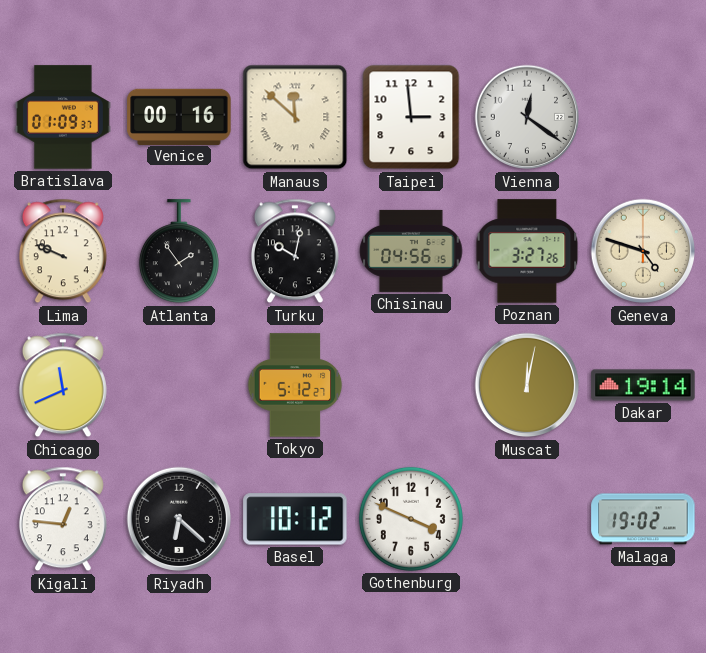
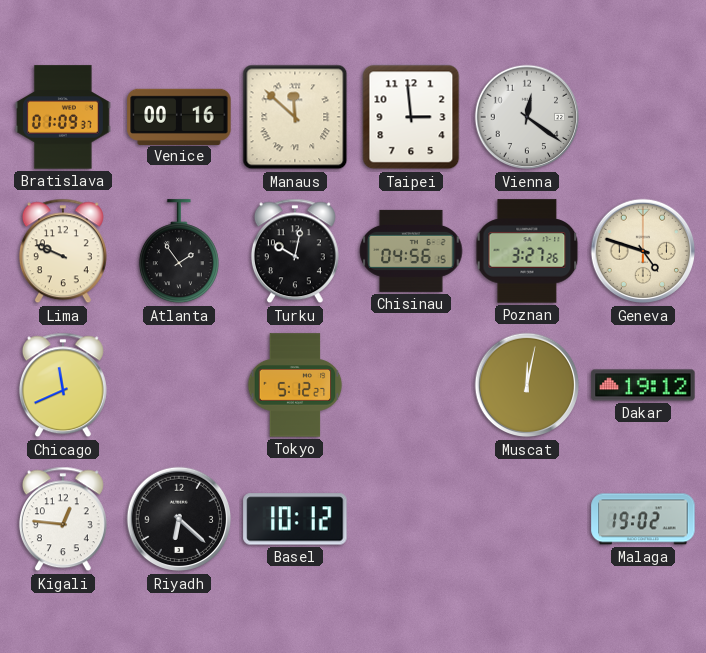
Dakar: 19:14 -> 19:12 (643, 385)
Gothenburg: 3:49 -> none (411, 519)
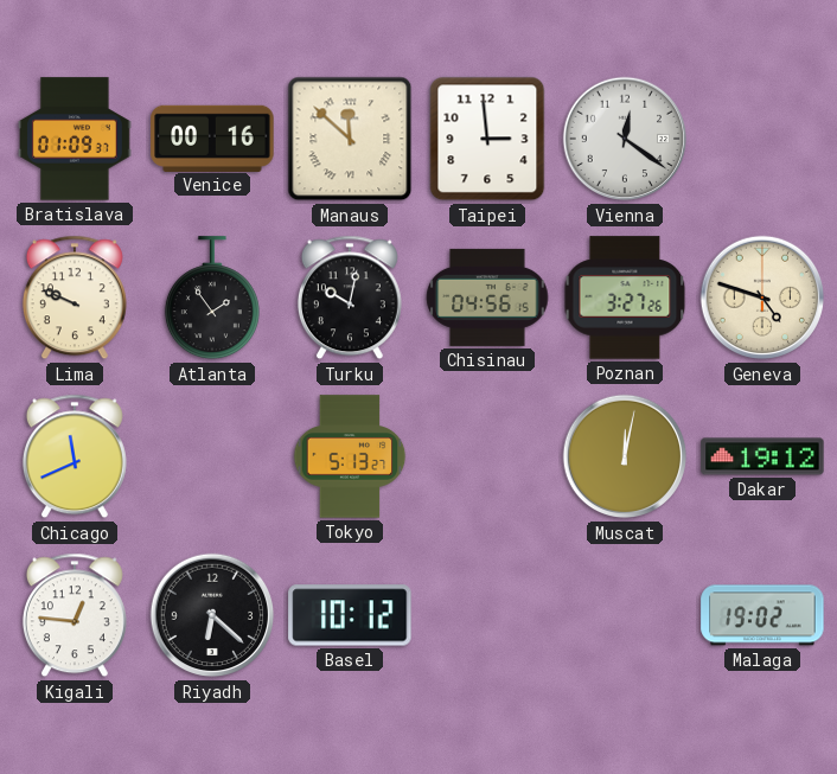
Tokyo: 5:12 -> 5:13 (350, 456)
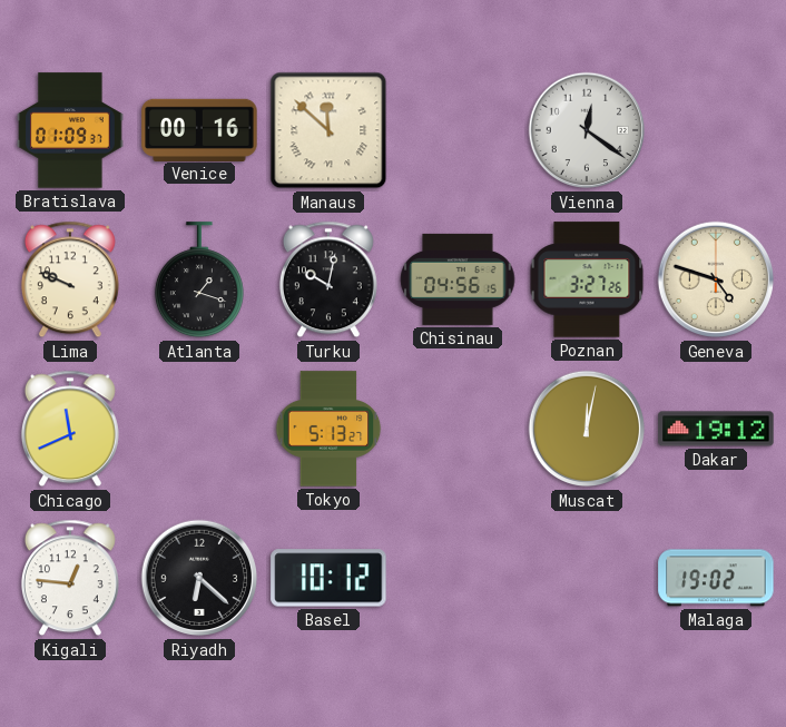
Taipei: 2:59 -> none (487, 139)
Atlanta: 1:54 -> 1:18 (199, 281)
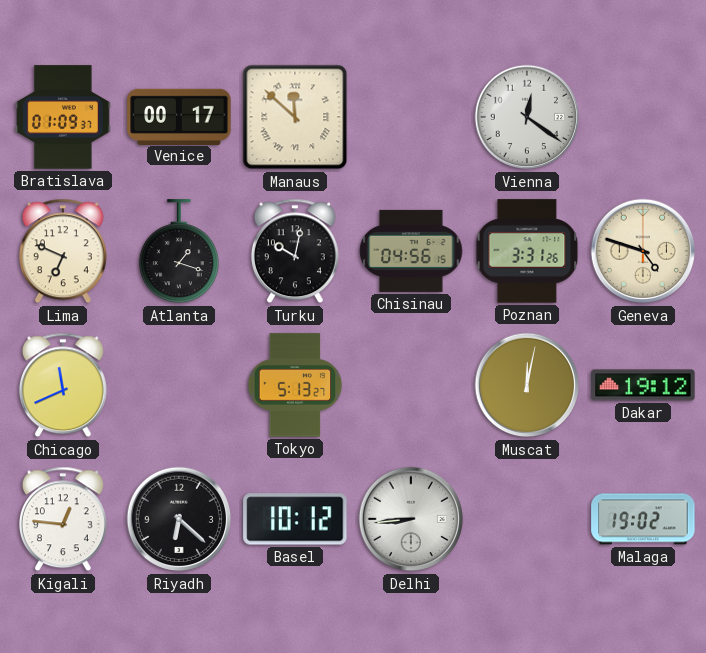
Venice: 00:16 -> 00:17 (179, 116)
Lima: 9:49 -> 6:49 (63, 251)
Poznan: 3:27 -> 3:31 (527, 251)
Delhi: none -> 8:44 (411, 519)
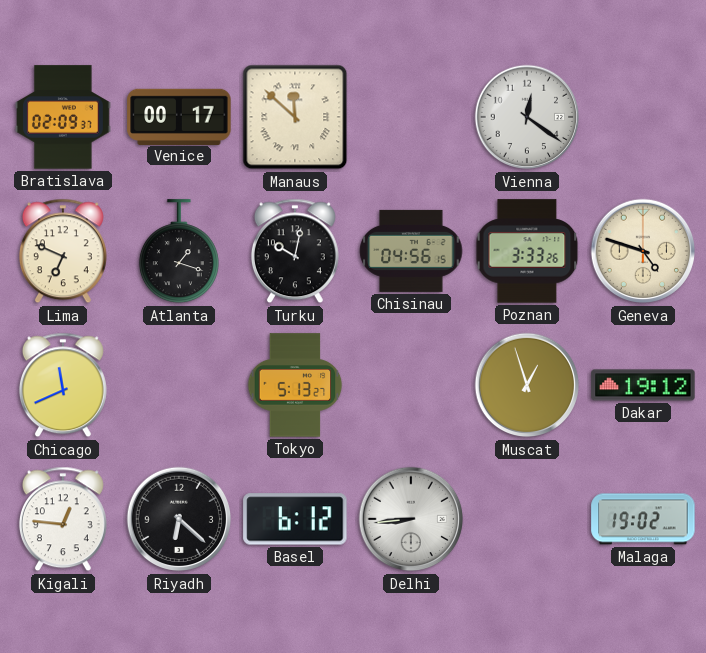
Bratislava: 01:09 -> 02:09 (64, 117)
Poznan: 3:31 -> 3:33 (527, 251)
Muscat: 12:02 -> 12:57 (527, 385)
Basel: 10:12 -> 6:12 (295, 519)
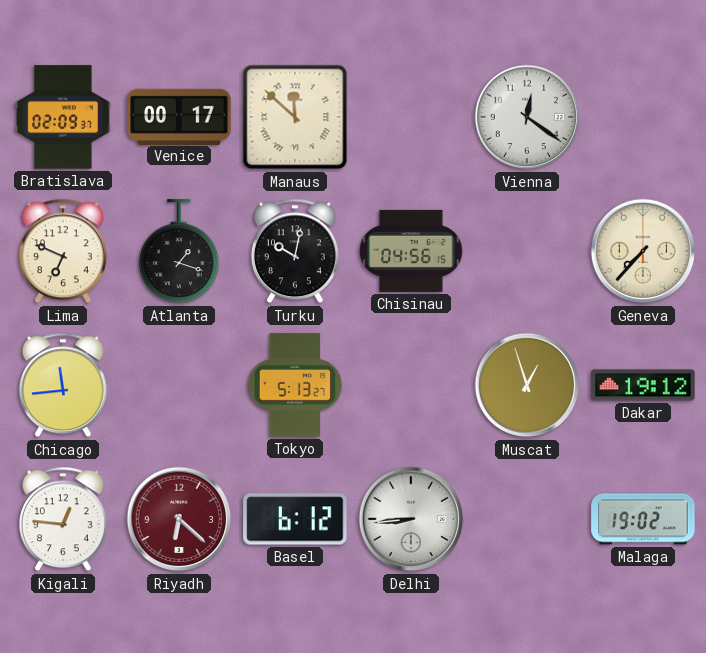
Poznan: 3:33 -> none (527, 251)
Geneva: 4:48 -> 7:37 (643, 251)
Chicago: 11:41 -> 11:44 (63, 385)
Riyadh dial: black -> burgundy (179, 519)
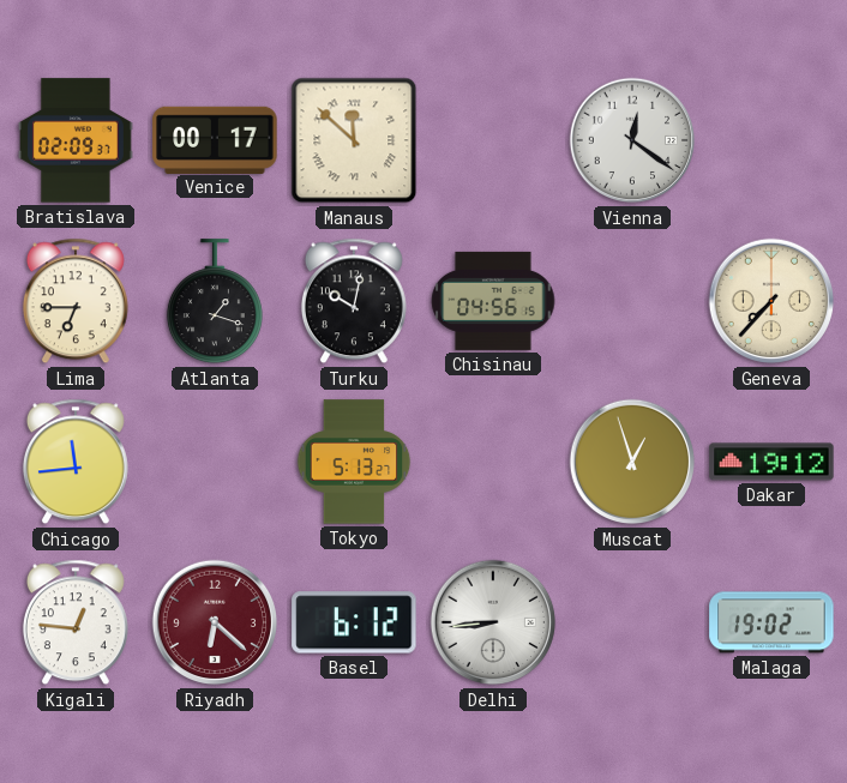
Lima: 6:49 -> 6:45 (76, 301)
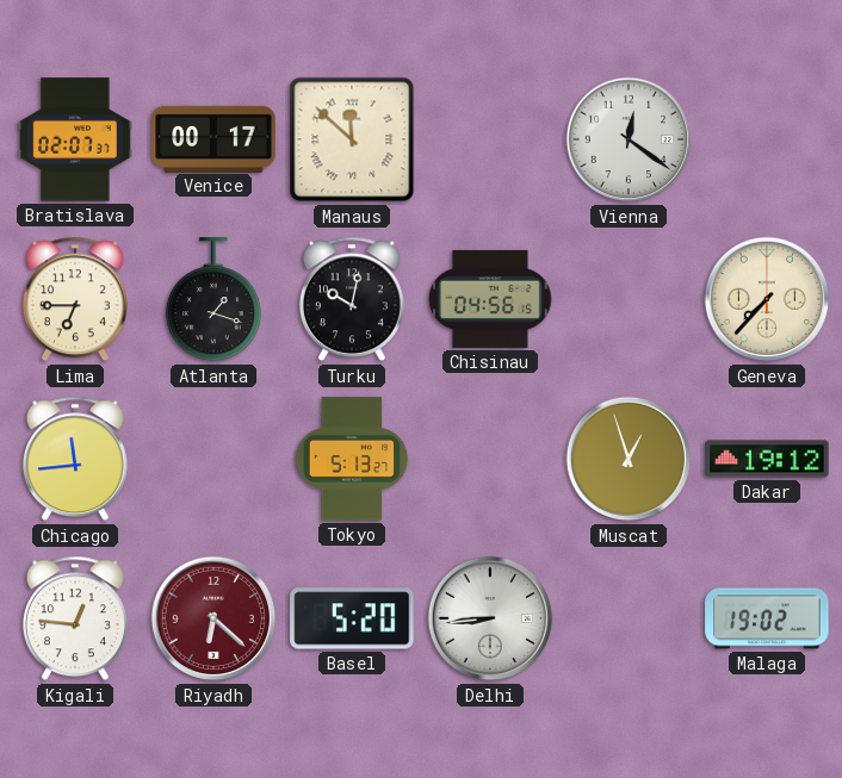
Bratislava: 02:09 -> 02:07 (76, 139)
Basel: 6:12 -> 5:20 (352, 618)
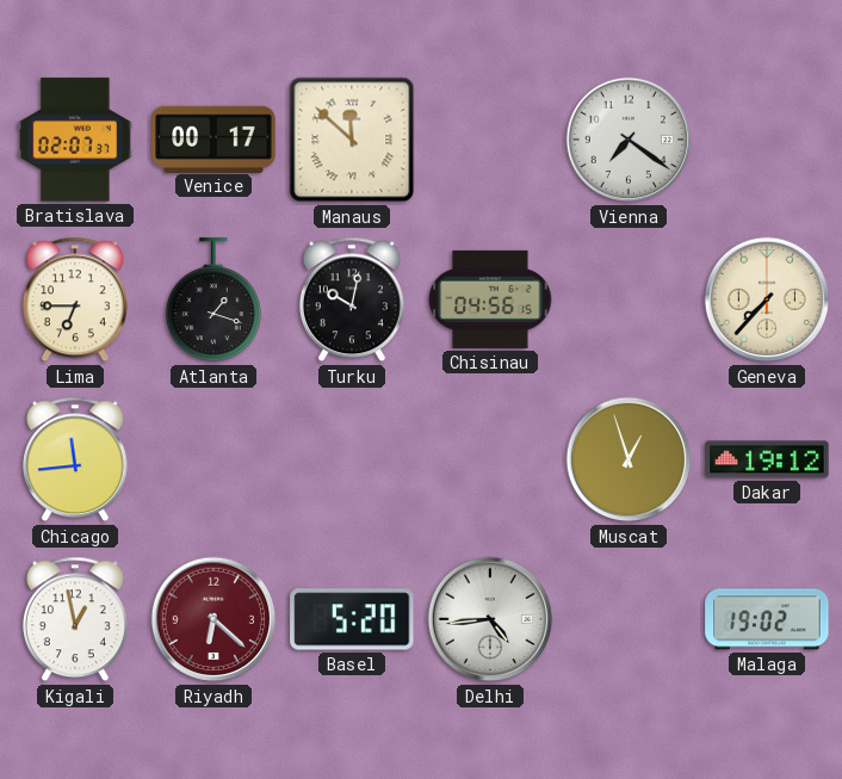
Vienna: 12:21 -> 7:21 (629, 140)
Tokyo: 5:13 -> none (352, 459)
Kigali: 12:46 -> 12:58 (75, 619)
Delhi: 8:44 -> 4:44 (490, 619)
